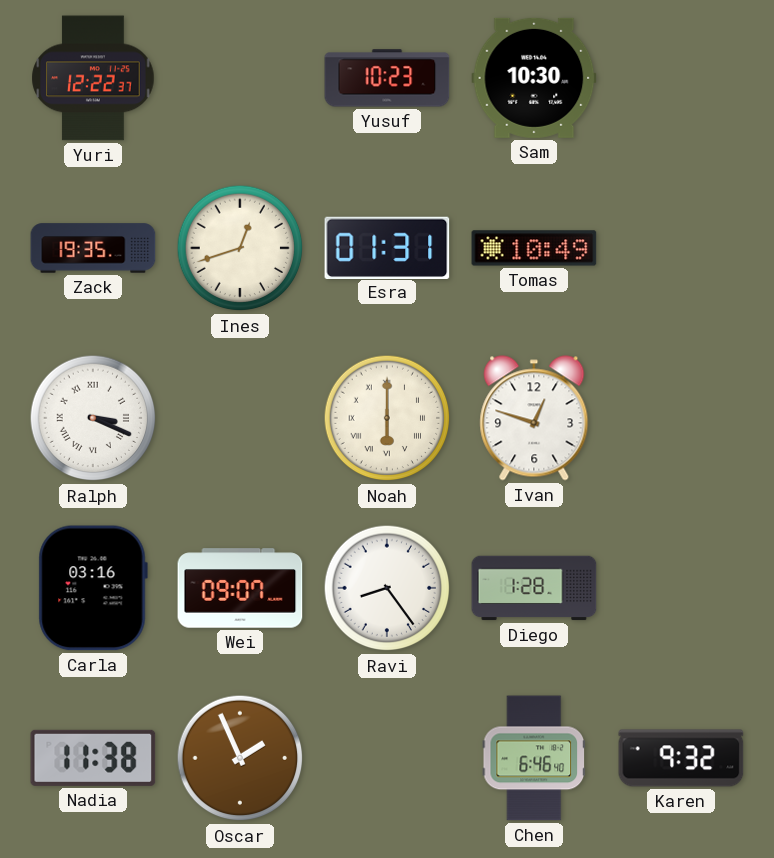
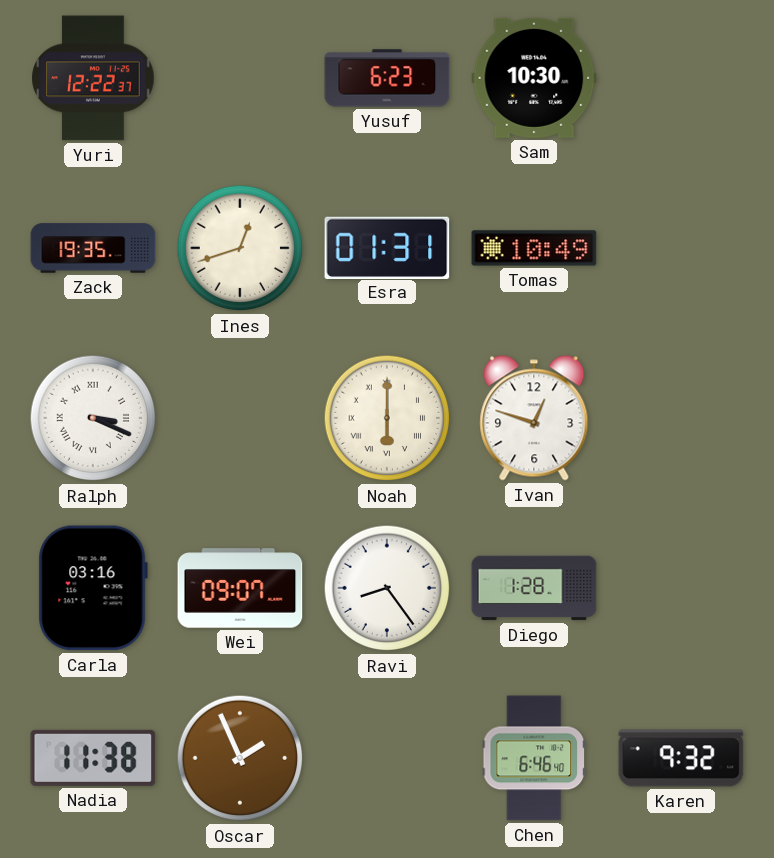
Yusuf: 10:23 -> 6:23 (387, 78)
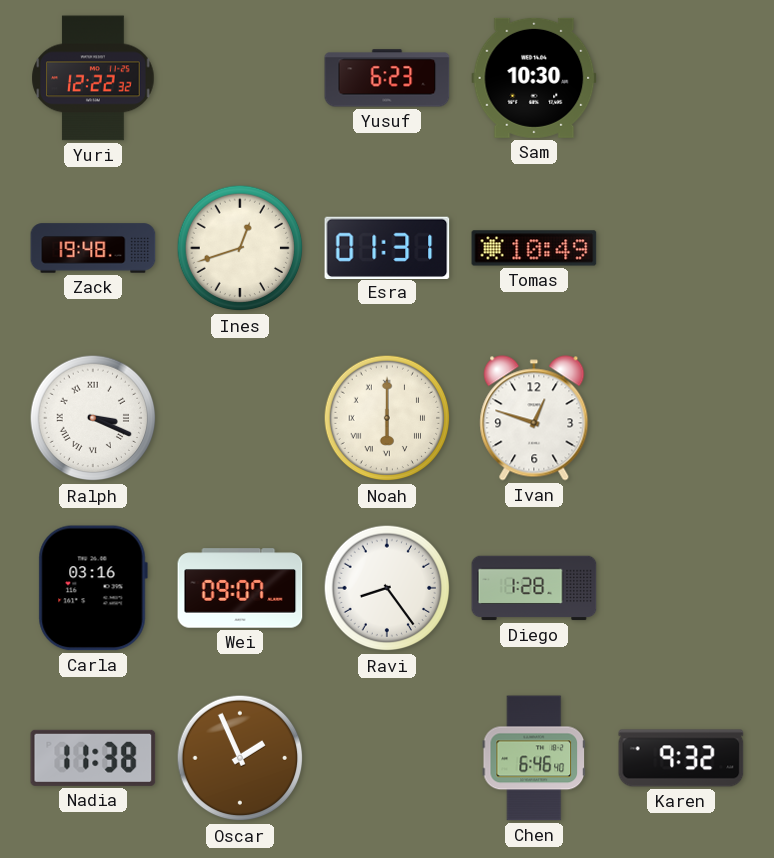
Yuri: 12:22:37 -> 12:22:32 (93, 78)
Zack: 19:35 -> 19:48 (93, 248)
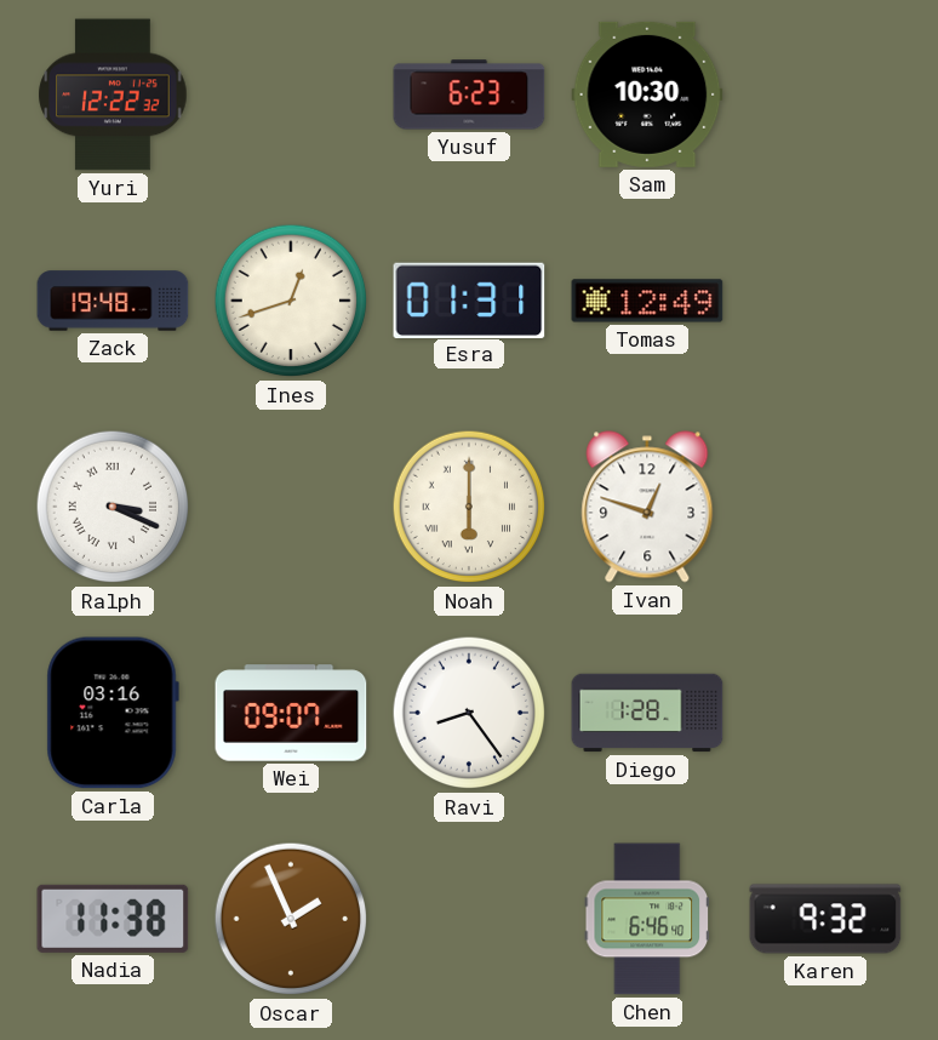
Tomas: 10:49 -> 12:49 (647, 301)
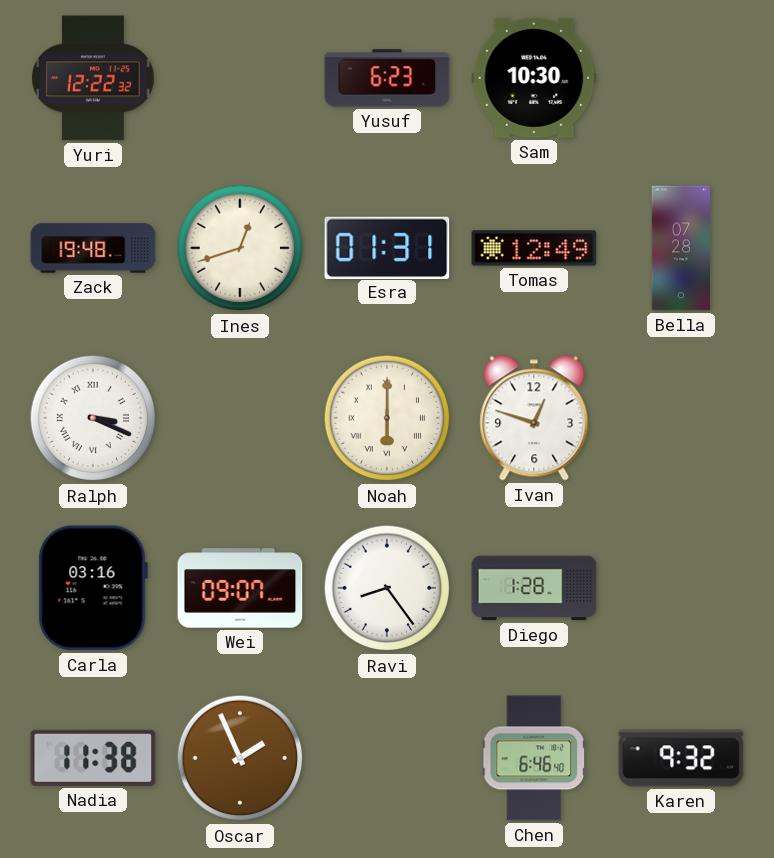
Bella: none -> 07:28 (681, 248)
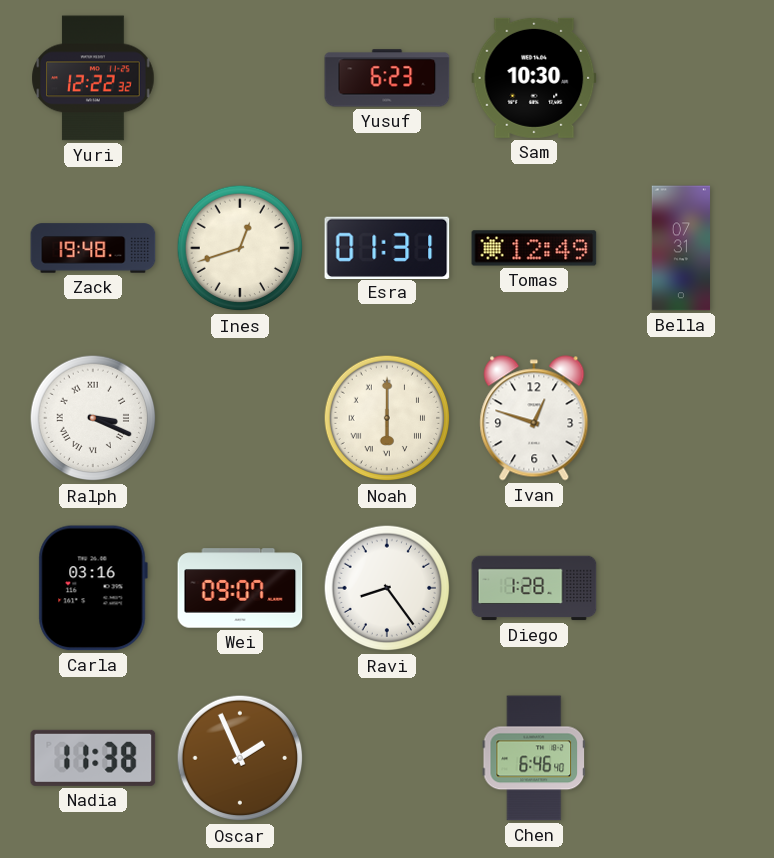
Bella: 07:28 -> 07:31 (681, 248)
Karen: 9:32 -> none (681, 758)
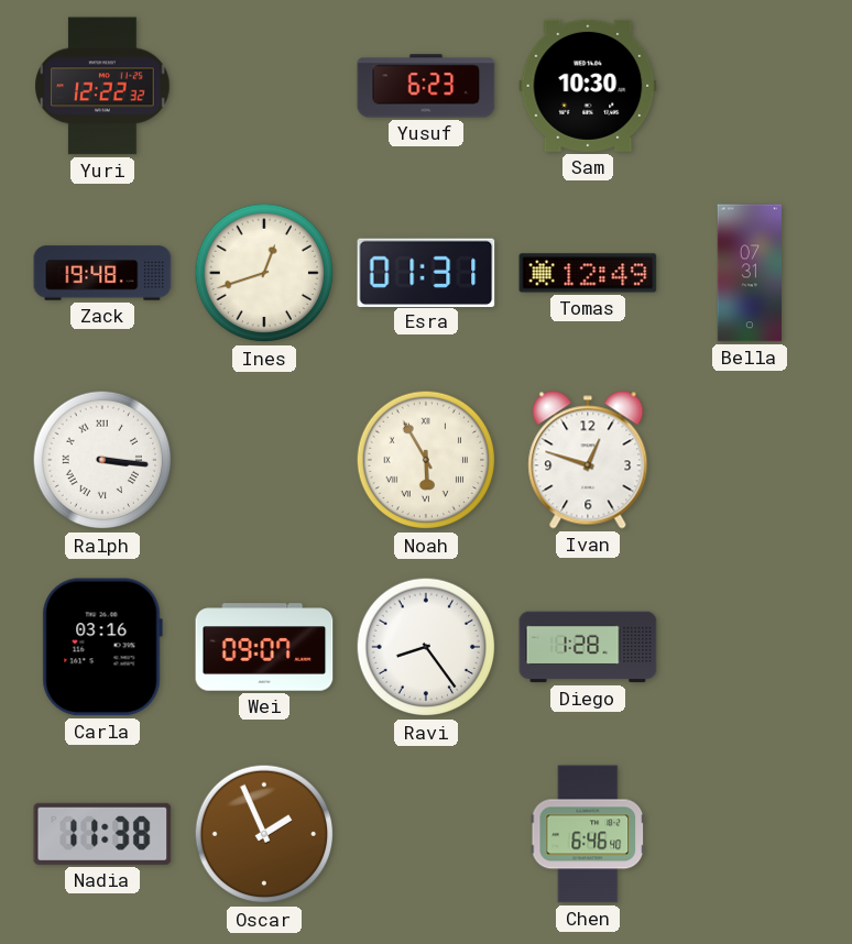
Ralph: 3:19 -> 3:16 (102, 460)
Noah: 6:00 -> 5:55 (426, 460)
